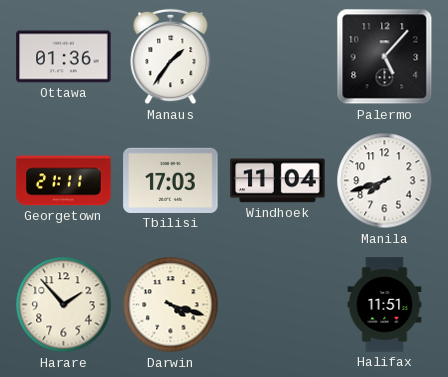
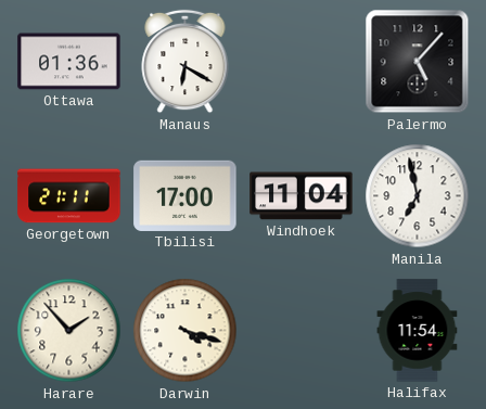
Manaus: 1:36 -> 6:20 (186, 62)
Tbilisi: 17:03 -> 17:00 (186, 195)
Manila: 7:42 -> 6:58 (418, 196)
Halifax: 11:51 -> 11:54 (418, 331)
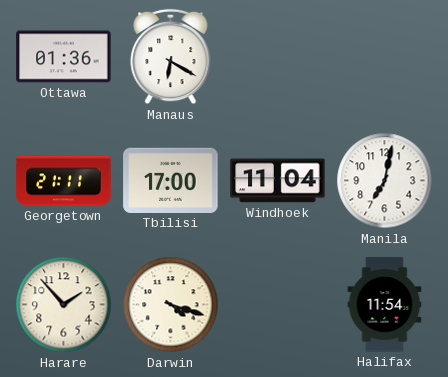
Palermo: 5:07 -> none (418, 62)
Manila: 6:58 -> 7:02 (385, 181)
